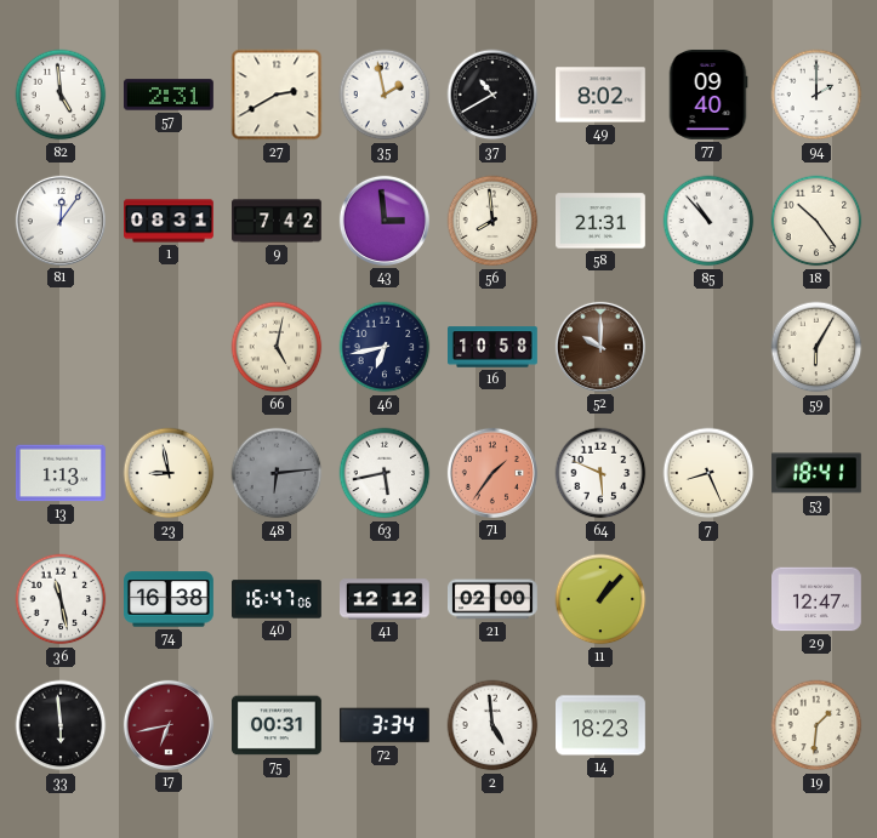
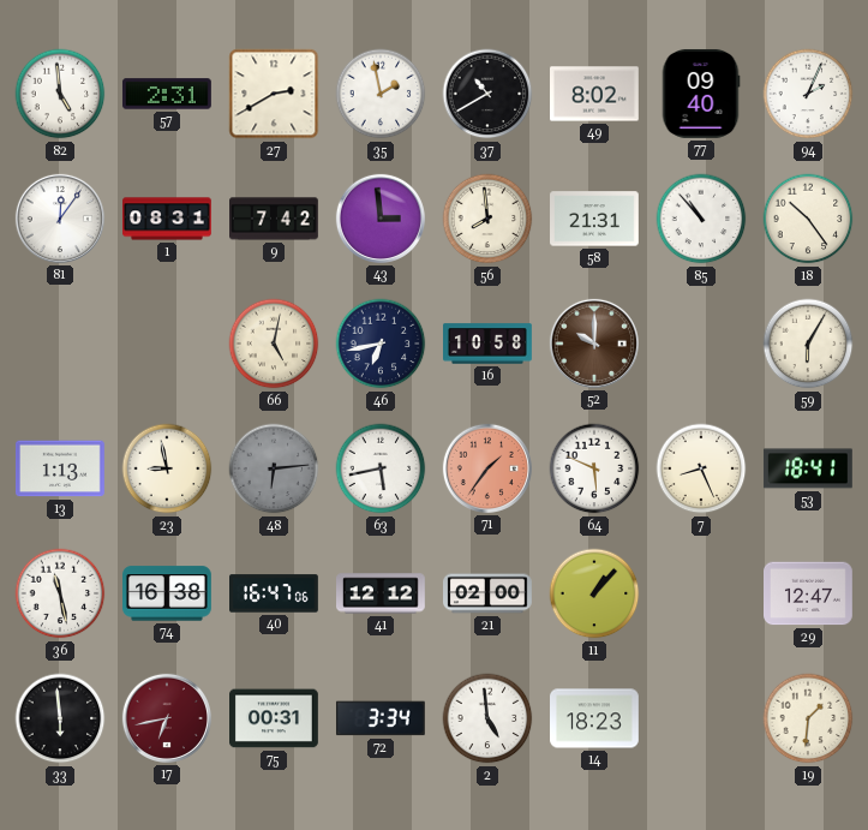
94: 2:00 -> 2:04 (808, 94)
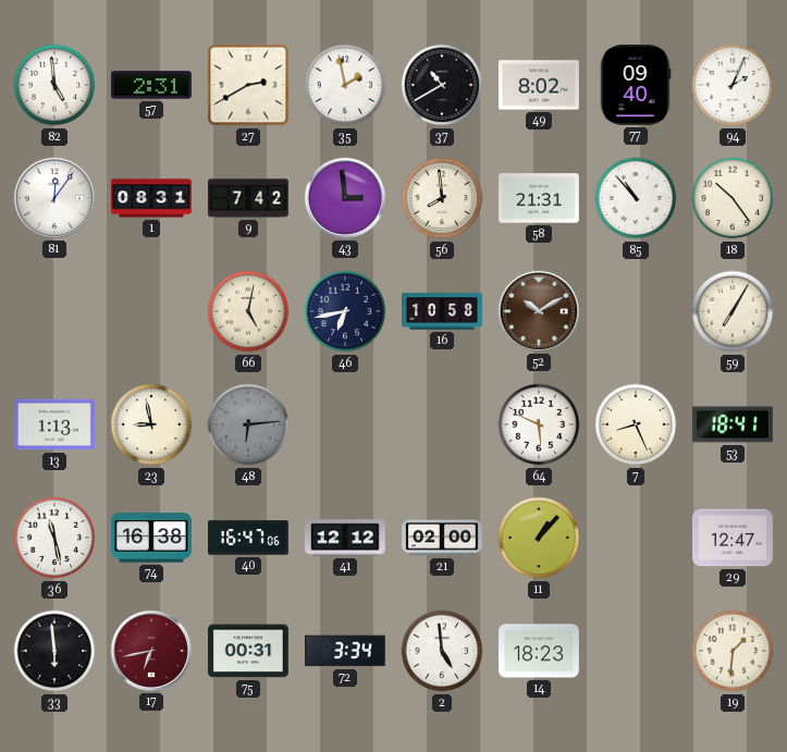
52: 10:00 -> 10:10 (539, 311)
59: 6:05 -> 7:05 (733, 311)
63: 5:43 -> none (381, 468)
71: 1:36 -> none (487, 468)
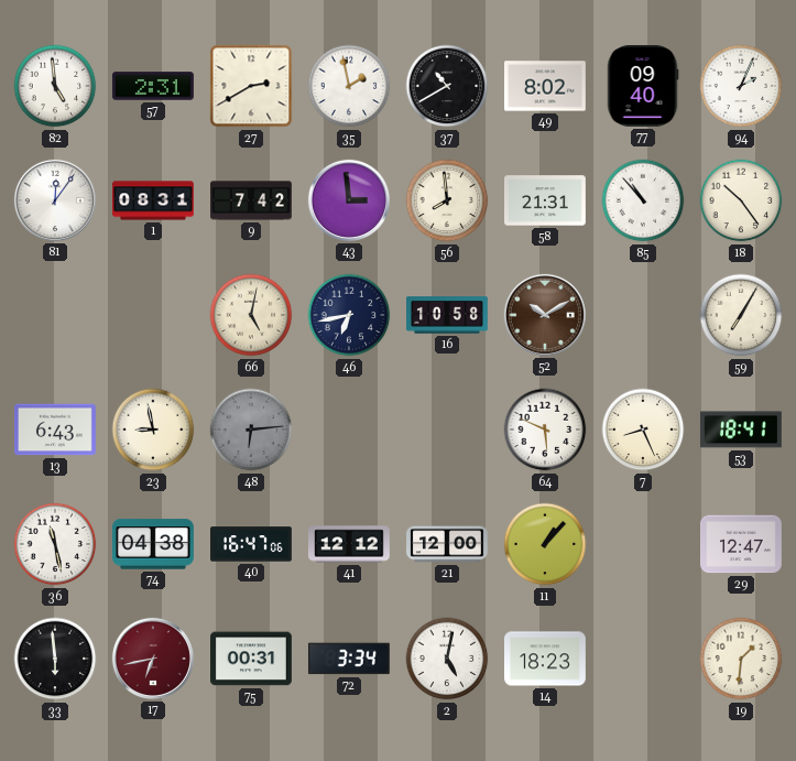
13: 1:13 -> 6:43 (56, 430)
74: 16:38 -> 04:38 (154, 544)
21: 02:00 -> 12:00 (448, 544)
2: 4:59 -> 5:02 (447, 659)
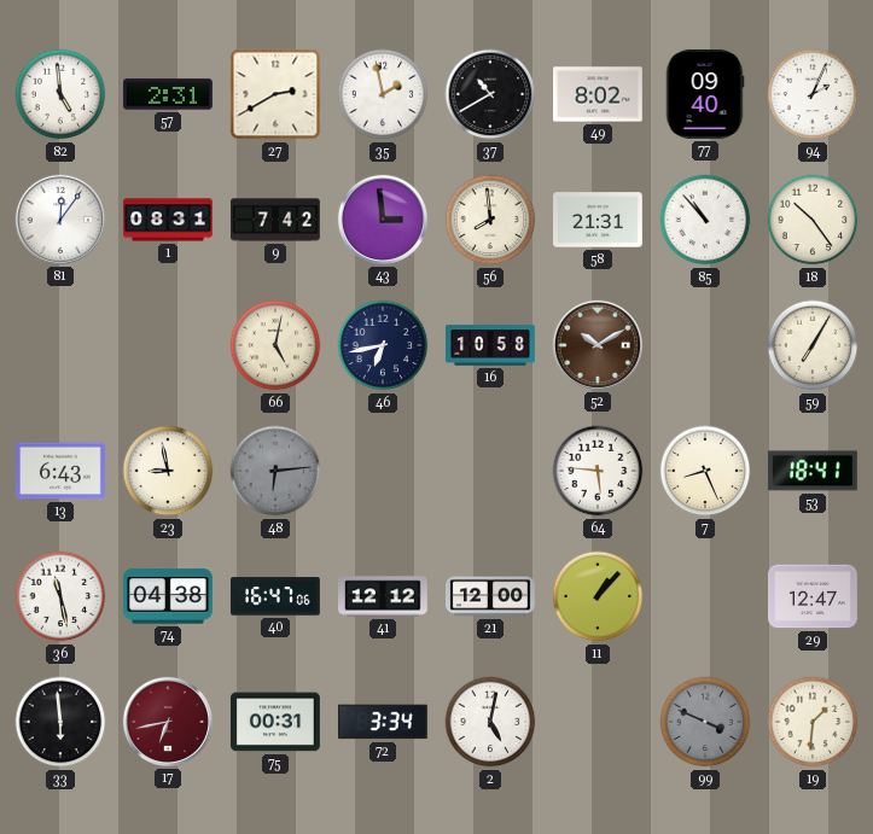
64: 5:49 -> 5:46 (598, 471)
14: 18:23 -> none (546, 659)
99: none -> 3:49 (705, 722)
